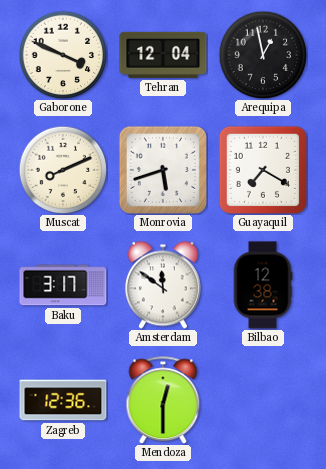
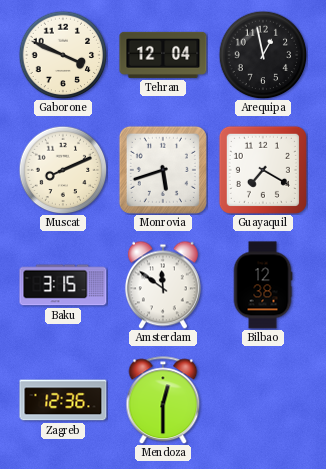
Baku: 3:17 -> 3:15 (63, 285)
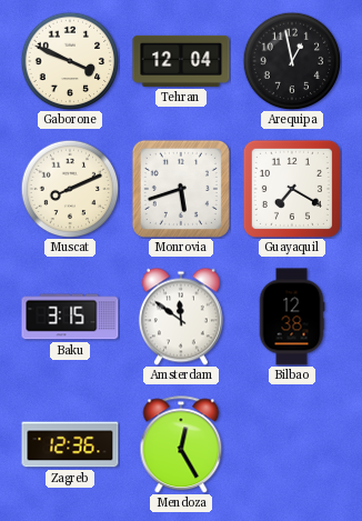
Mendoza: 12:30 -> 12:25 (181, 444)
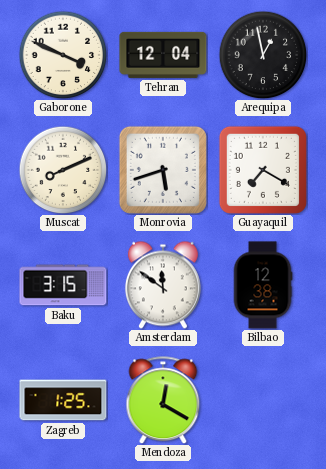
Zagreb: 12:36 -> 1:25 (63, 400)
Mendoza: 12:25 -> 12:20 (163, 400)
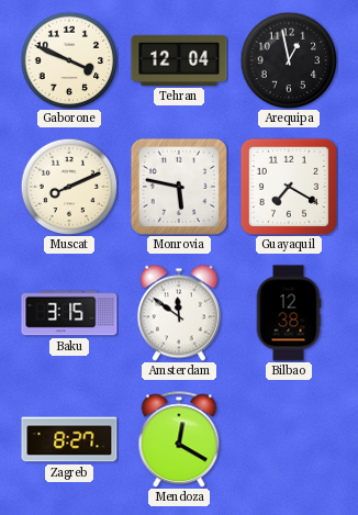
Monrovia: 5:42 -> 5:47 (179, 187)
Zagreb: 1:25 -> 8:27 (69, 439)
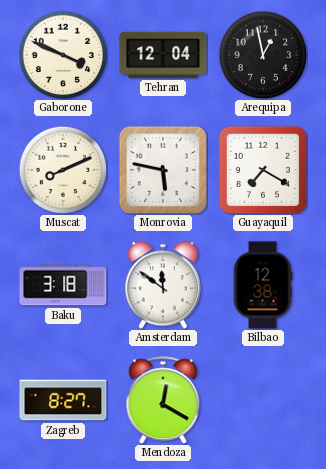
Baku: 3:15 -> 3:18 (63, 285)
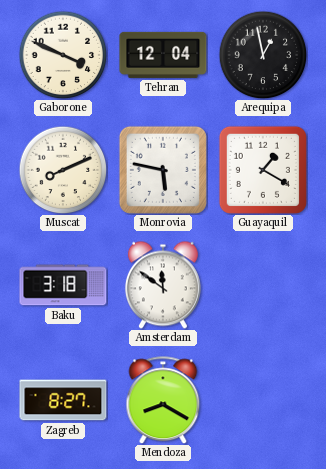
Guayaquil: 7:20 -> 1:20 (263, 170)
Bilbao: 12:38 -> none (263, 285)
Mendoza: 12:20 -> 8:20 (163, 400)
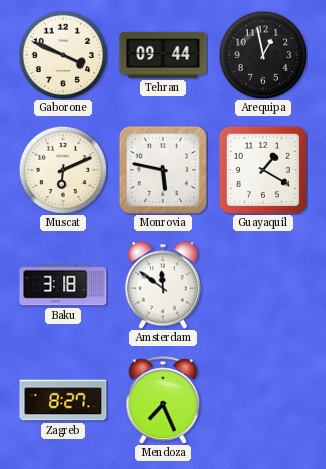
Tehran: 12:04 -> 09:44 (163, 55)
Muscat: 8:11 -> 6:11 (63, 170)
Mendoza: 8:20 -> 7:26 (163, 400)
